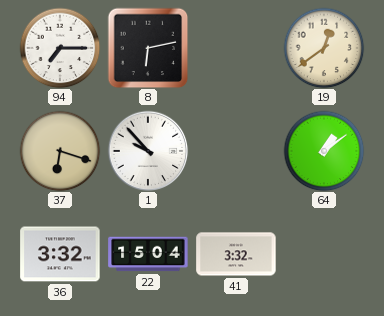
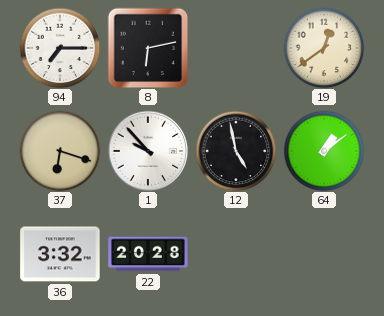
12: none -> 4:58 (236, 151)
22: 15:04 -> 20:28 (148, 254)
41: 3:32 -> none (236, 254)
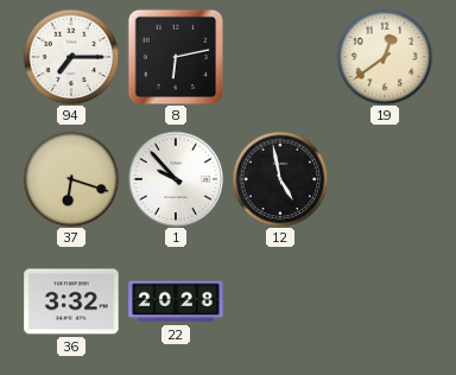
64: 1:09 -> none (324, 151)
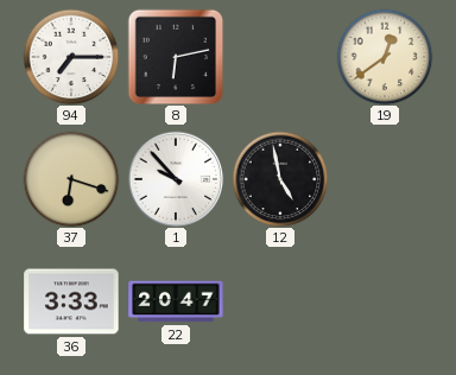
36: 3:32 -> 3:33 (71, 301)
22: 20:28 -> 20:47 (176, 301)
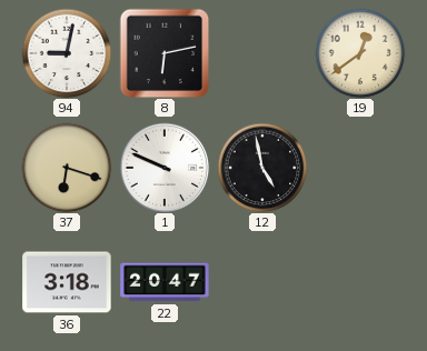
94: 7:15 -> 9:02 (67, 53)
1: 9:53 -> 9:49 (165, 168)
36: 3:33 -> 3:18 (67, 282)
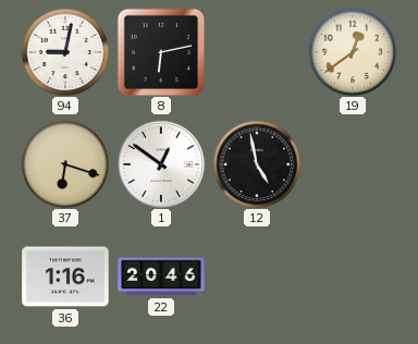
1: 9:49 -> 12:51 (161, 164)
36: 3:18 -> 1:16 (65, 277)
22: 20:47 -> 20:46 (161, 277)
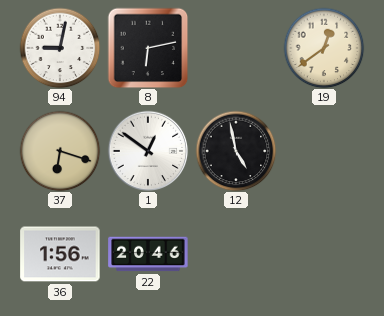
36: 1:16 -> 1:56 (60, 254)
